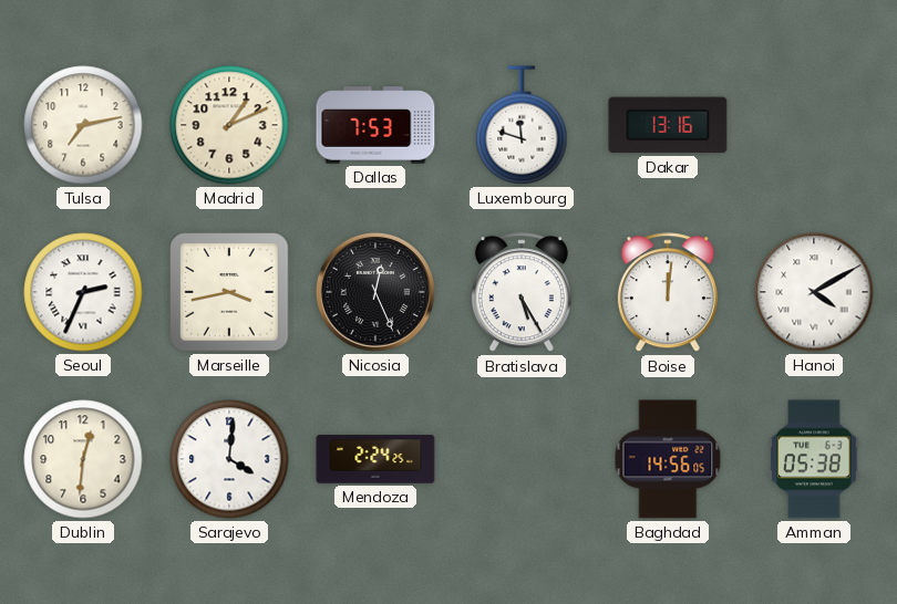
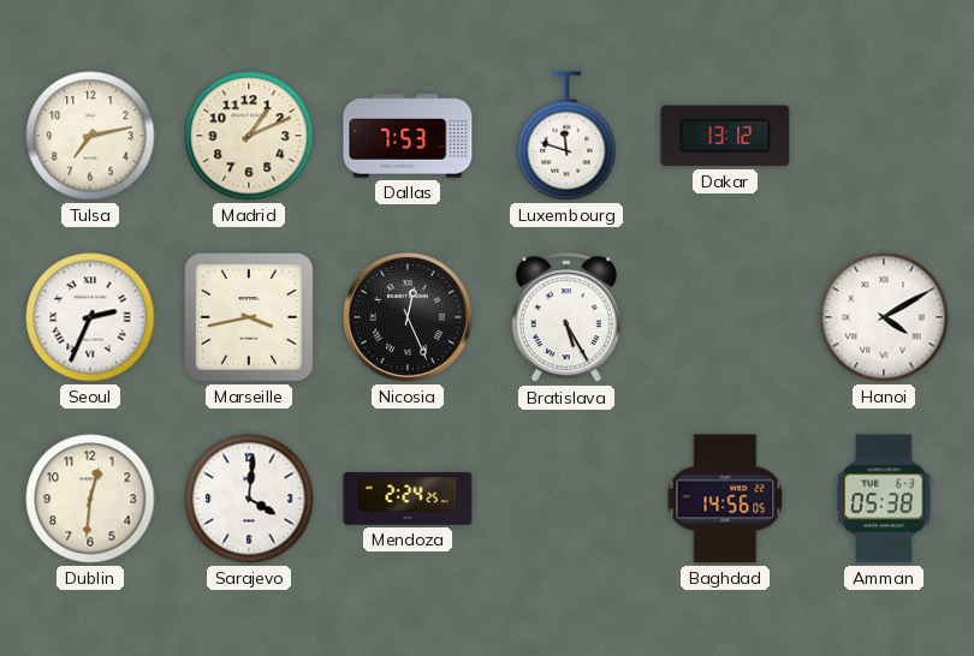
Dakar: 13:16 -> 13:12 (725, 136)
Boise: 12:01 -> none (668, 293)
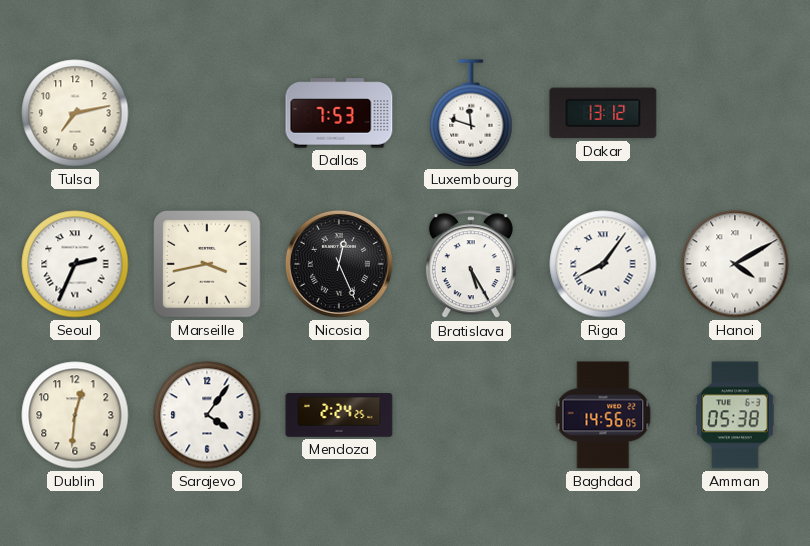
Madrid: 1:11 -> none (249, 136)
Riga: none -> 8:06 (603, 264)
Sarajevo: 4:01 -> 4:06 (207, 415)
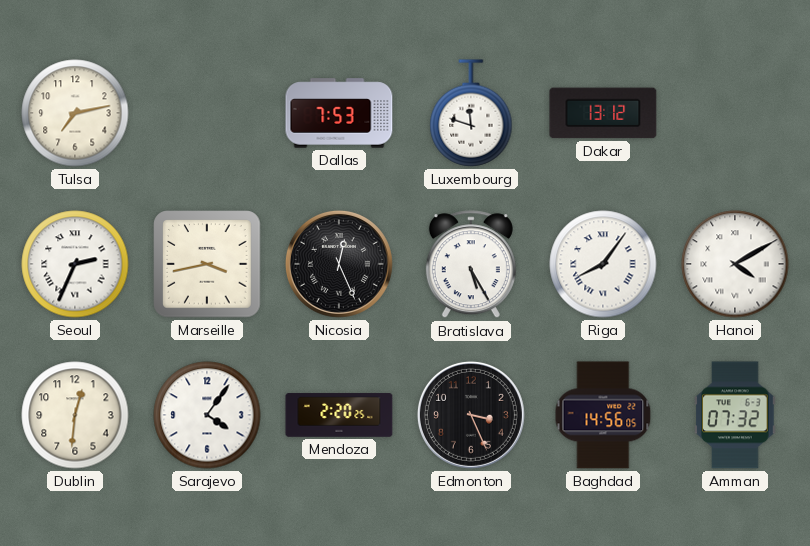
Mendoza: 2:24 -> 2:20 (339, 415)
Edmonton: none -> 3:26 (471, 415)
Amman: 05:38 -> 07:32 (735, 415)
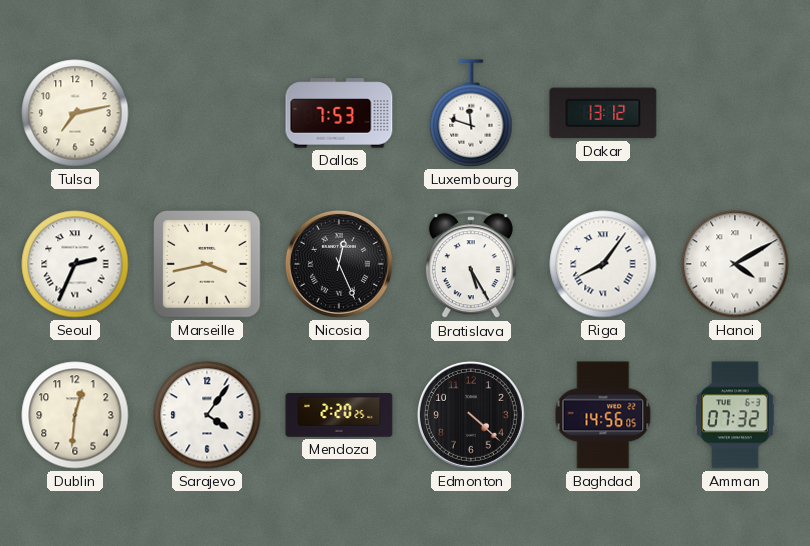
Edmonton: 3:26 -> 4:22 (471, 415)
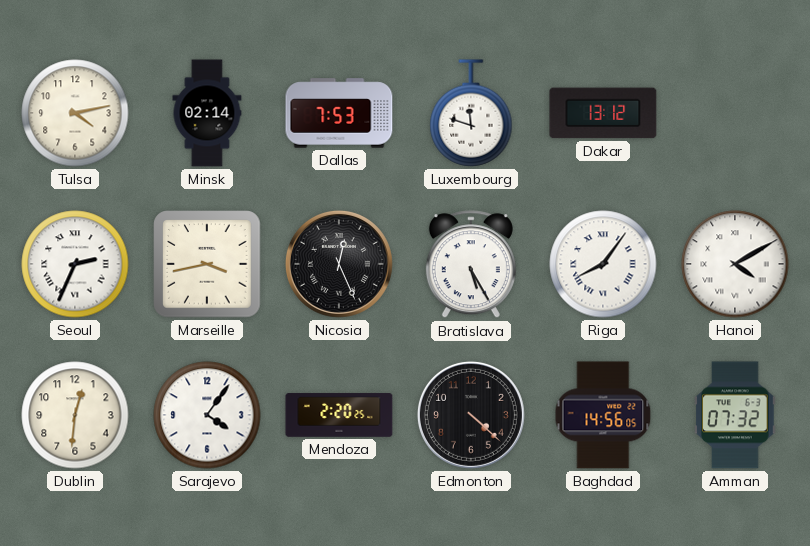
Tulsa: 7:13 -> 4:13 (75, 113)
Minsk: none -> 02:14 (207, 113)
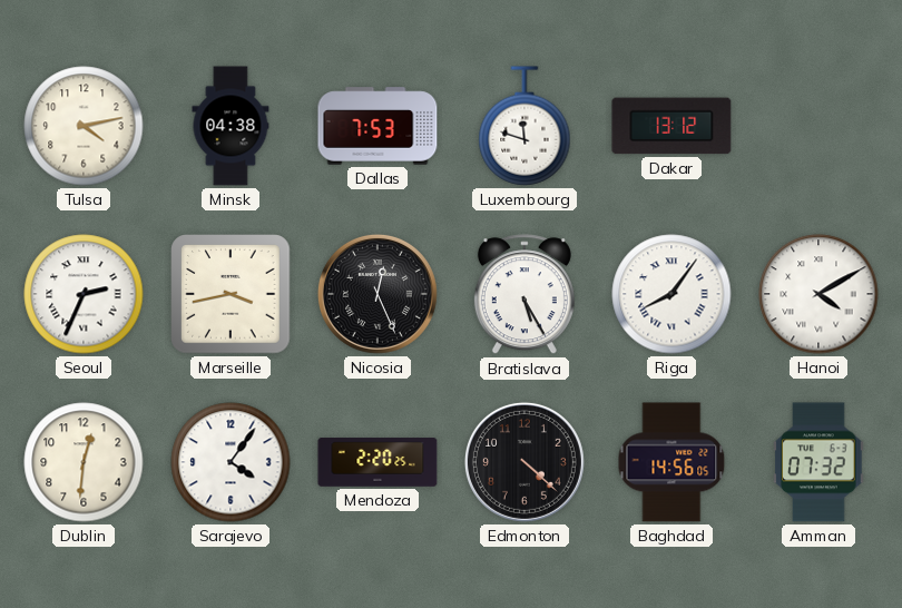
Minsk: 02:14 -> 04:38 (231, 126)
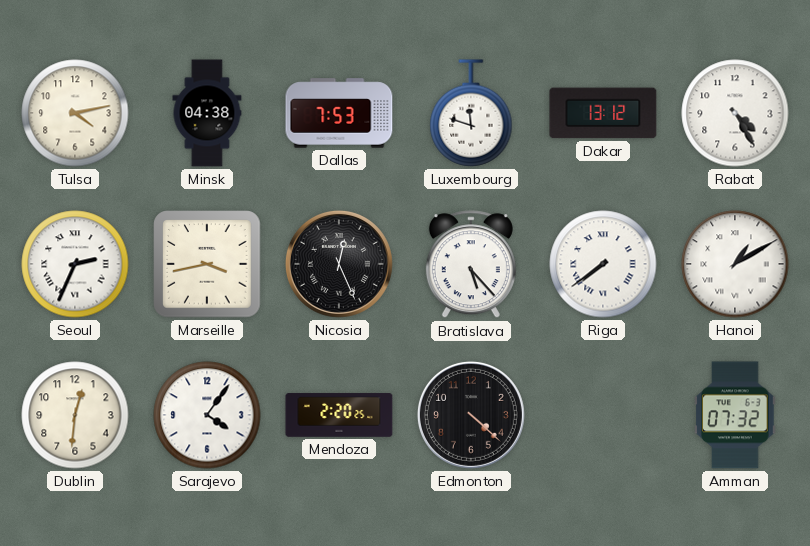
Rabat: none -> 4:25 (735, 113)
Bratislava: 5:25 -> 5:23 (471, 265)
Riga: 8:06 -> 7:39 (603, 264)
Hanoi: 4:10 -> 1:10 (735, 264)
Baghdad: 14:56 -> none (671, 462)
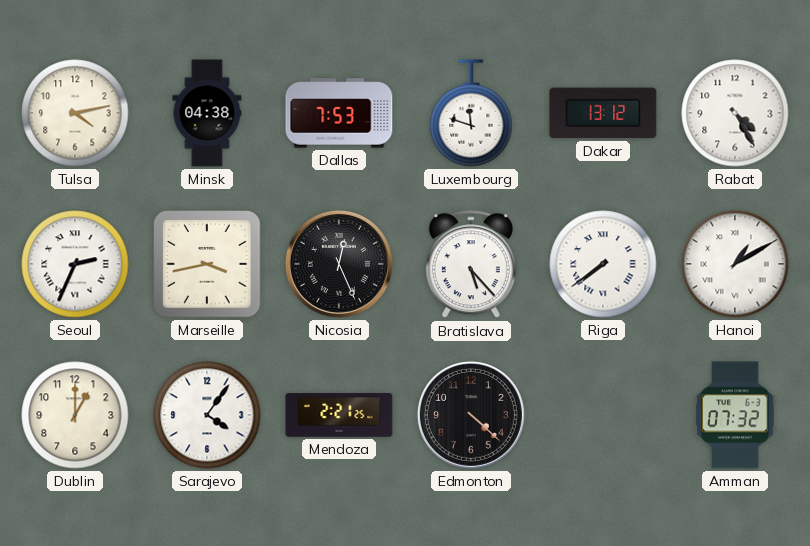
Dublin: 12:31 -> 1:00 (75, 415)
Mendoza: 2:20 -> 2:21 (339, 415)
